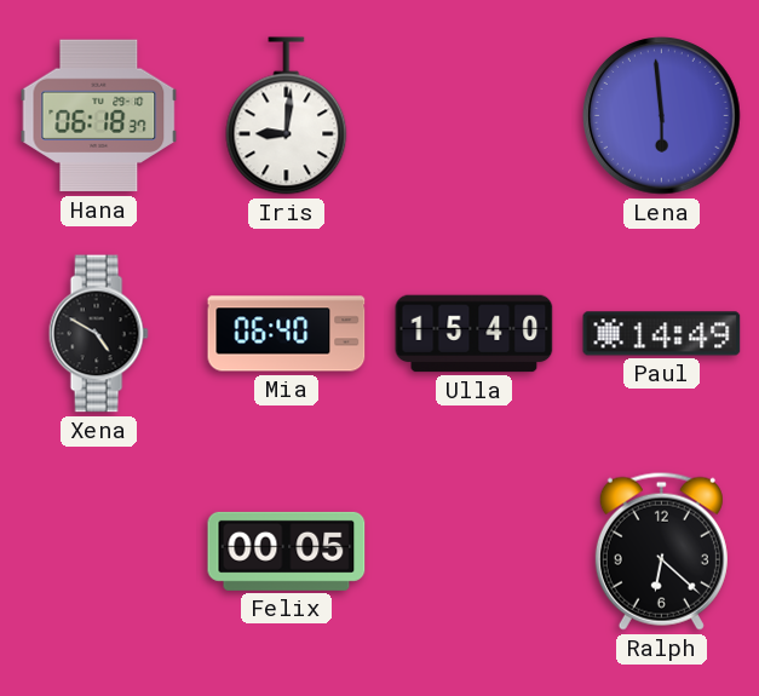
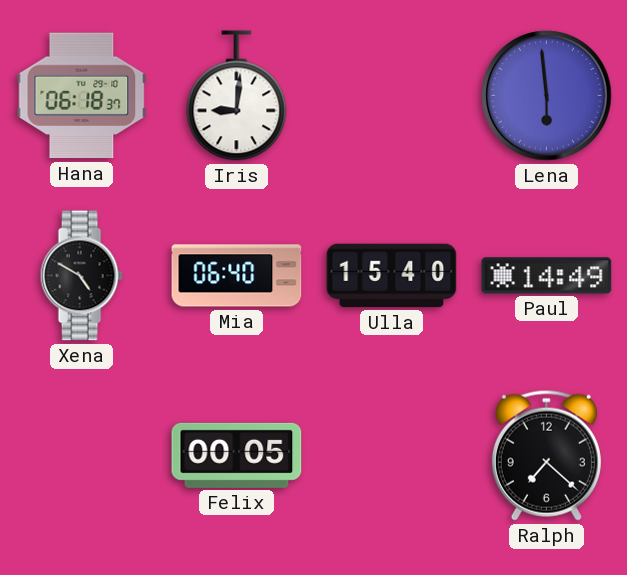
Ralph: 6:22 -> 7:22 (546, 455)
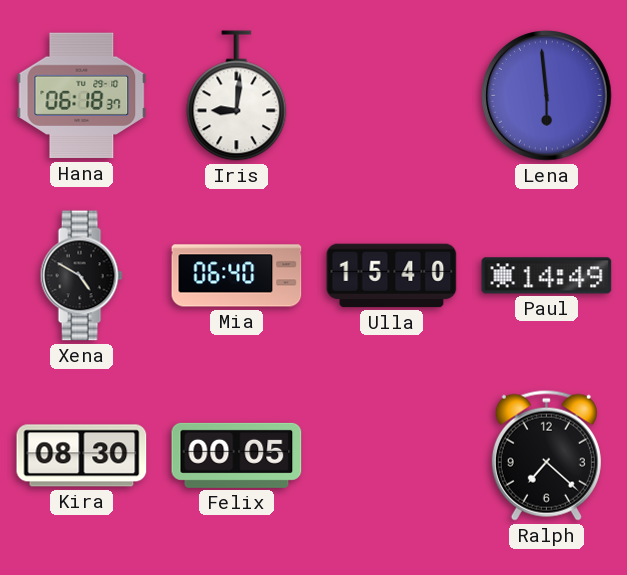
Kira: none -> 08:30 (82, 456)
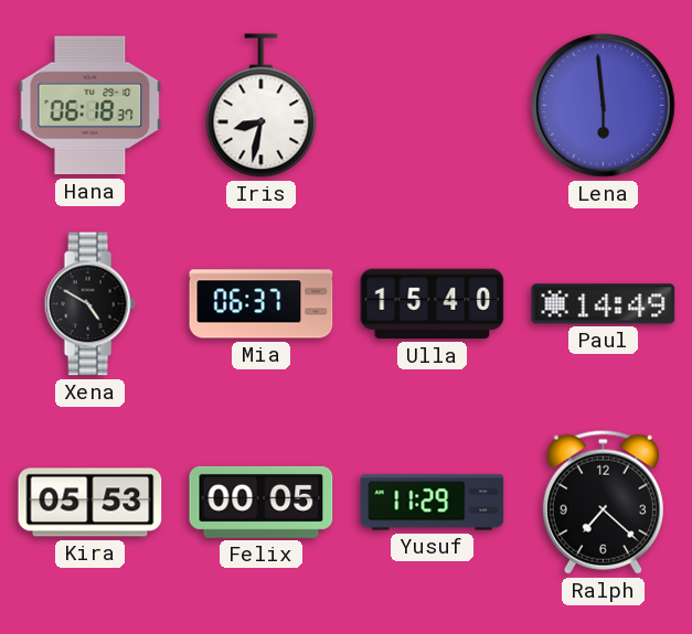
Iris: 9:01 -> 8:32 (262, 106)
Mia: 06:40 -> 06:37 (262, 304)
Kira: 08:30 -> 05:53 (91, 503)
Yusuf: none -> 11:29 (433, 503)
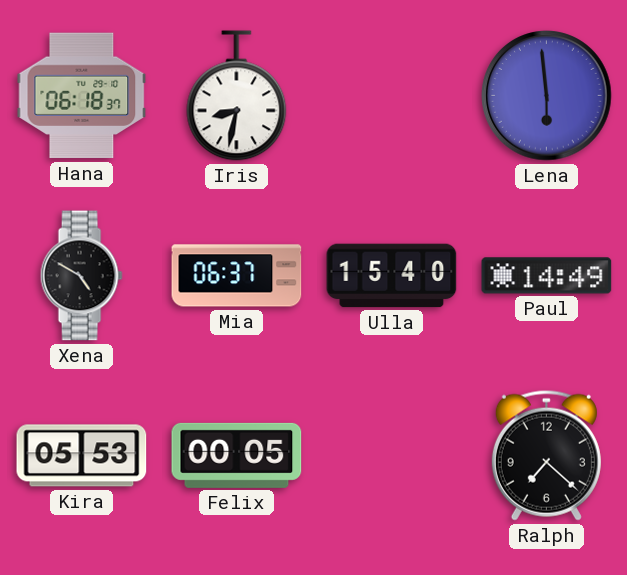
Yusuf: 11:29 -> none (433, 503)
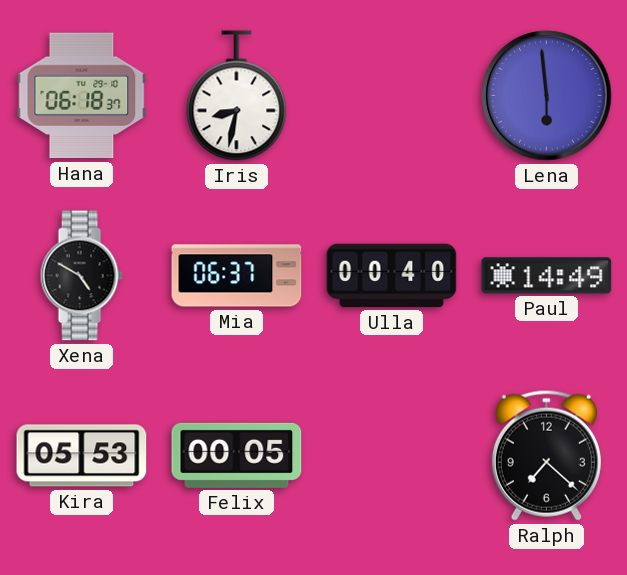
Ulla: 15:40 -> 00:40 (392, 276)
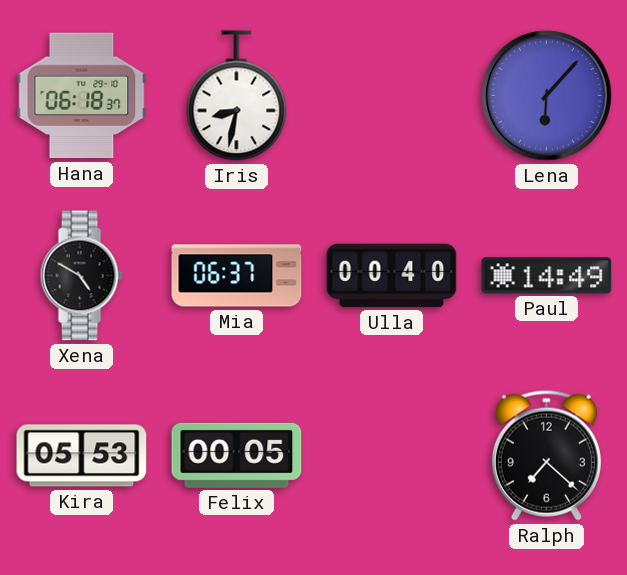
Lena: 5:59 -> 6:07 (547, 96)
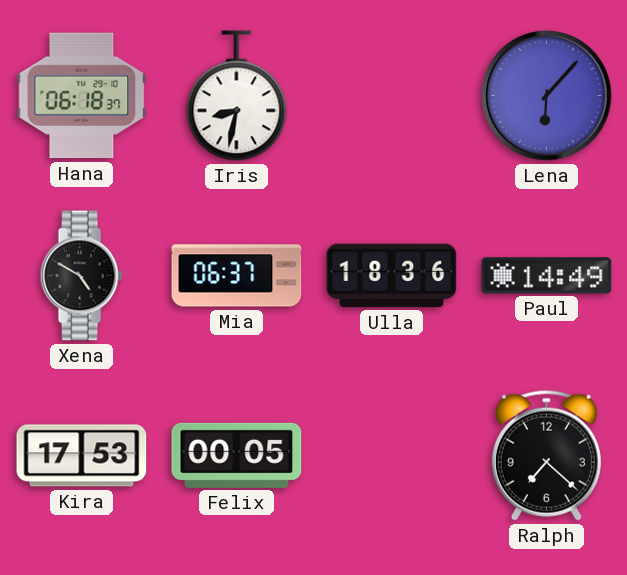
Ulla: 00:40 -> 18:36 (392, 276)
Kira: 05:53 -> 17:53 (82, 456)
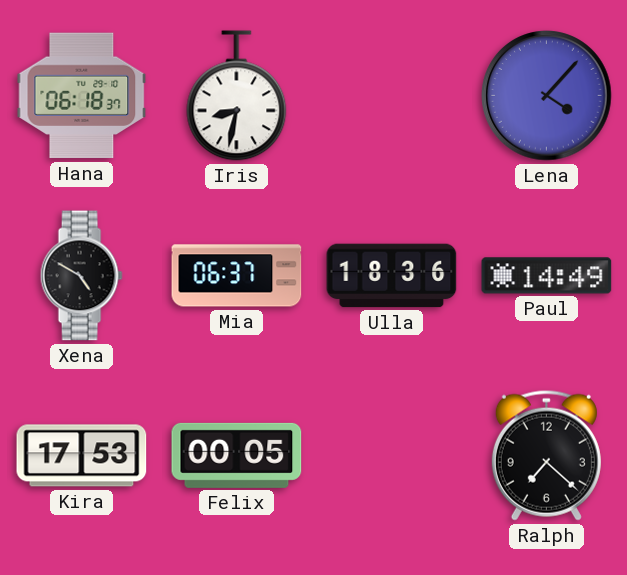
Lena: 6:07 -> 4:07 (547, 96)
